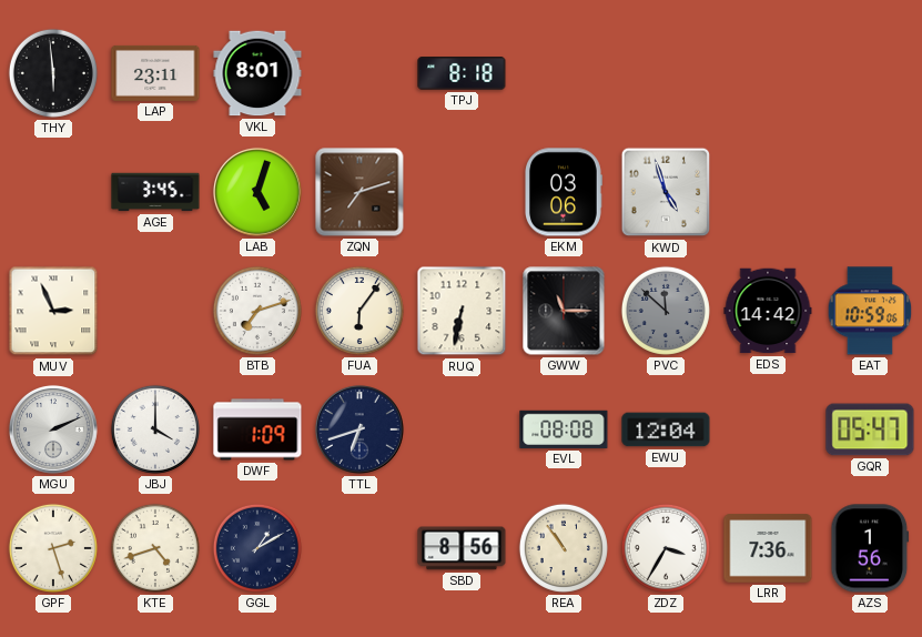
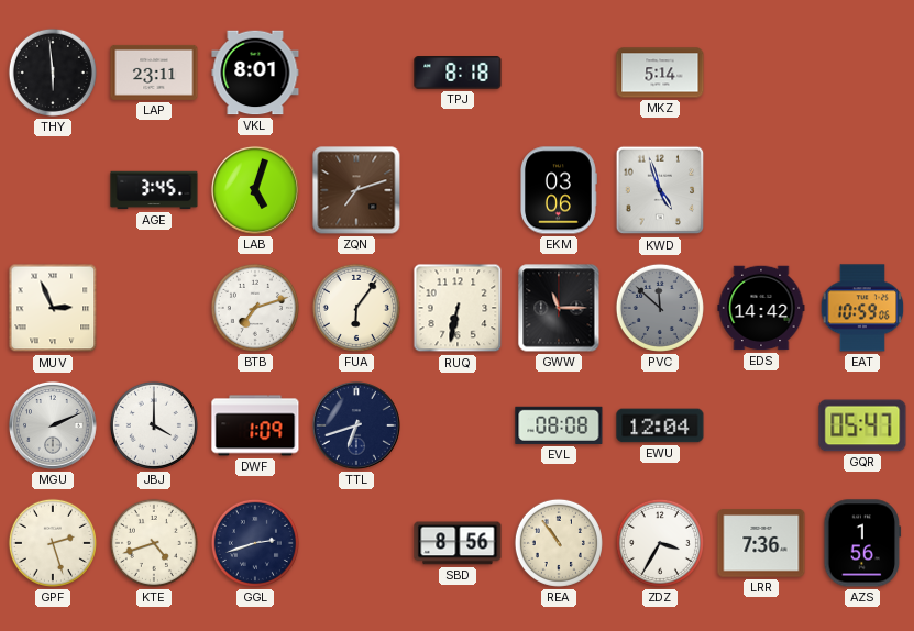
MKZ: none -> 5:14 (660, 73)
GGL: 1:10 -> 2:42 (255, 543)
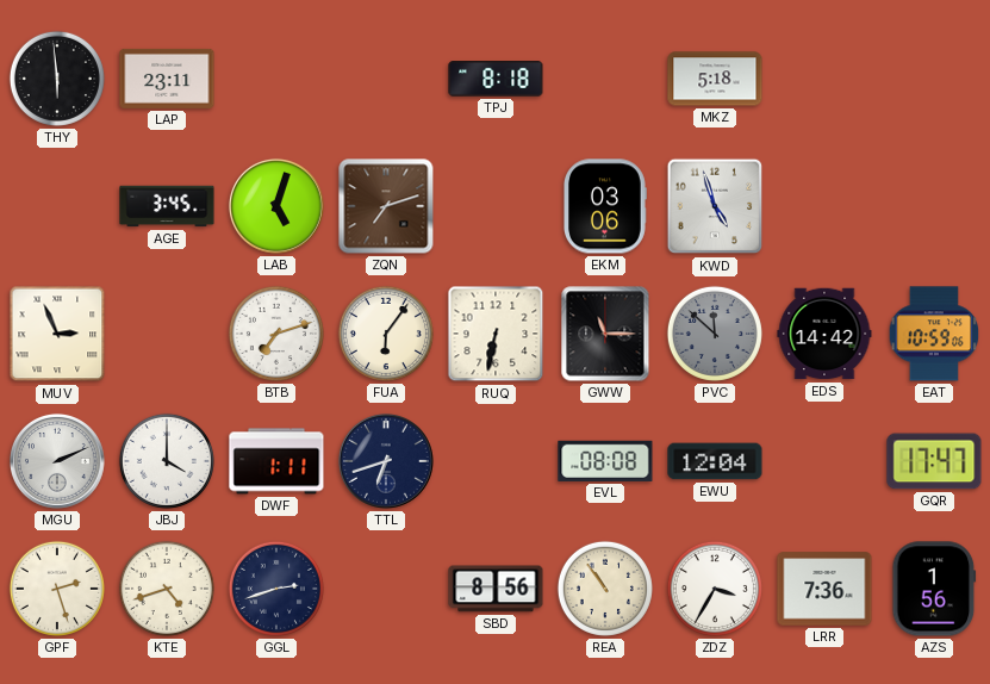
VKL: 8:01 -> none (255, 73)
MKZ: 5:14 -> 5:18 (715, 79)
DWF: 1:09 -> 1:11 (276, 461)
GQR: 05:47 -> 17:47 (934, 461)
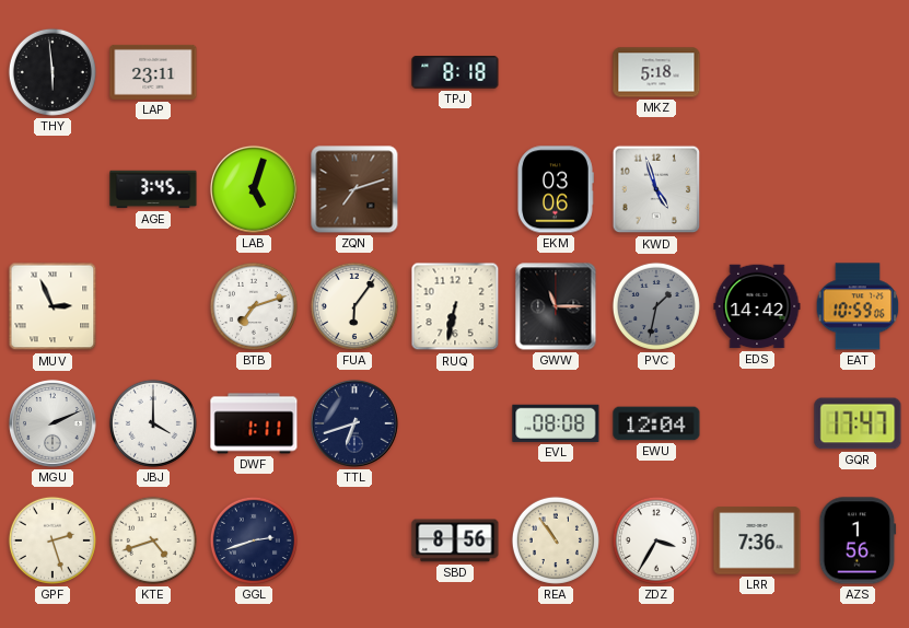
PVC: 11:52 -> 1:32 (656, 306)
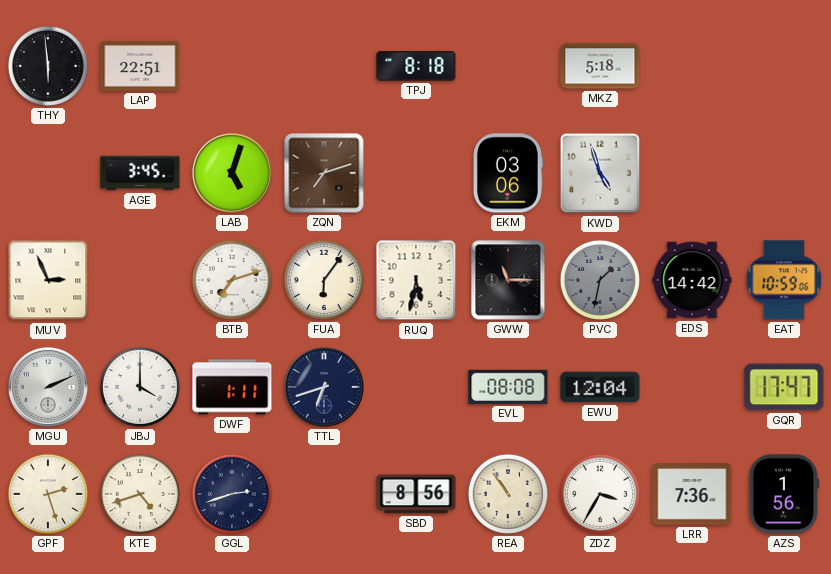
LAP: 23:11 -> 22:51 (140, 66)
RUQ: 6:32 -> 5:32 (416, 280)
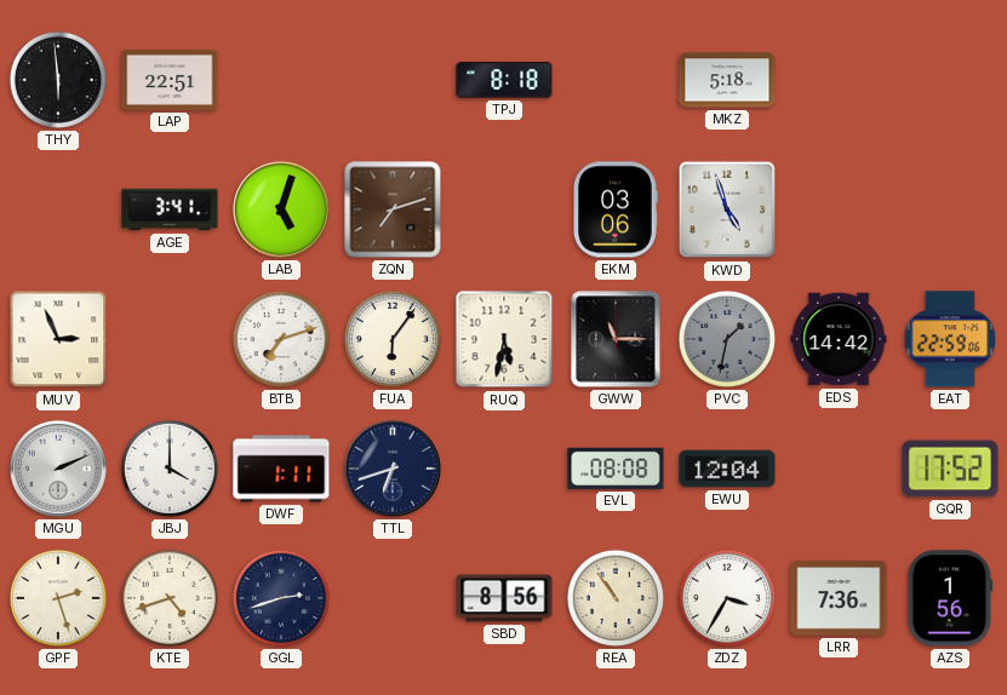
AGE: 3:45 -> 3:41 (170, 209)
EAT: 10:59 -> 22:59 (950, 339)
GQR: 17:47 -> 17:52 (950, 469)
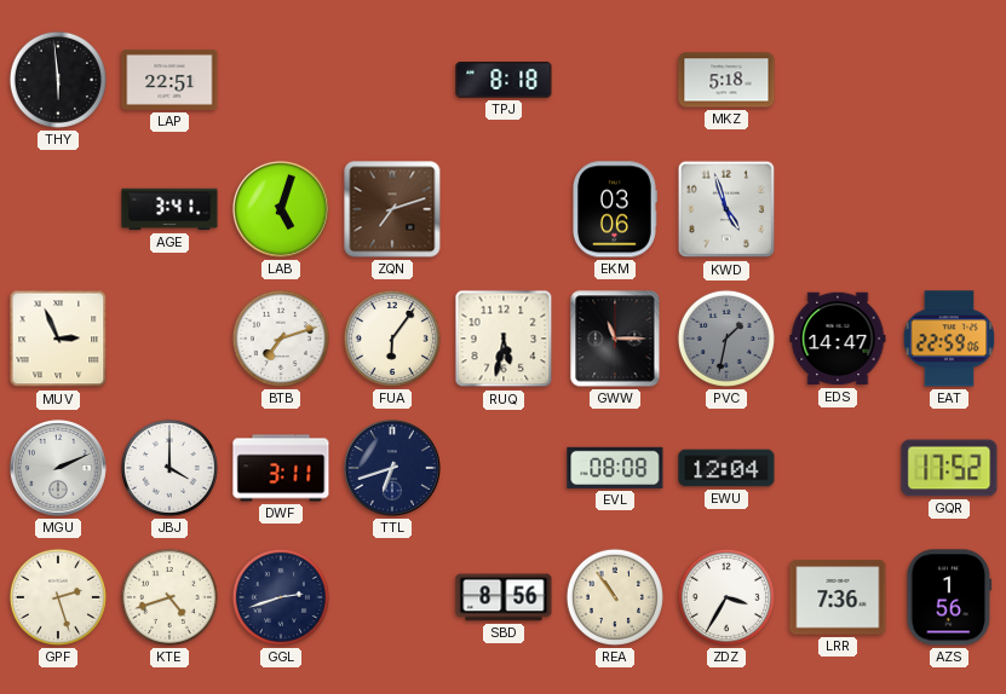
EDS: 14:42 -> 14:47 (838, 339)
DWF: 1:11 -> 3:11 (281, 468)
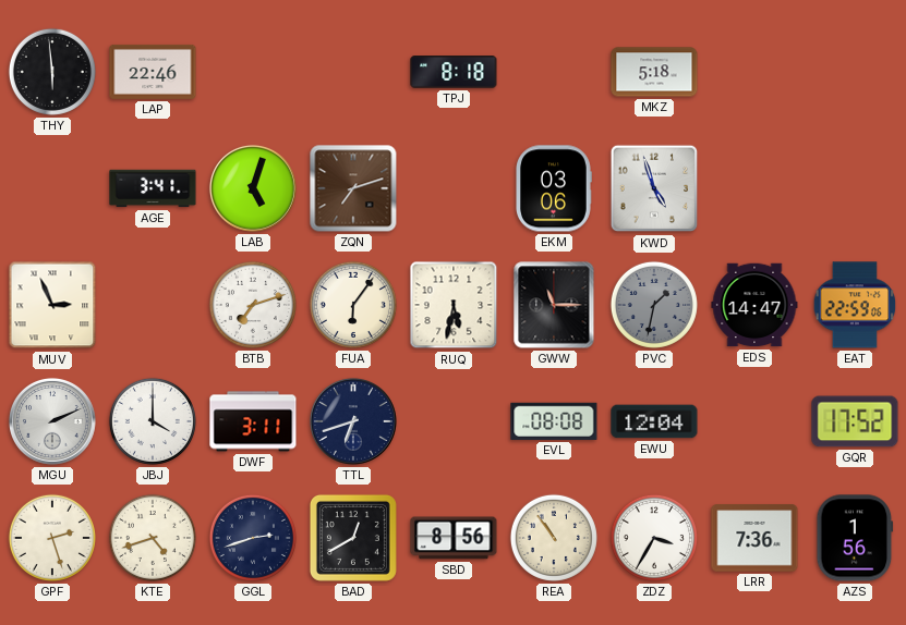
LAP: 22:51 -> 22:46 (153, 72)
BAD: none -> 12:40 (353, 538)
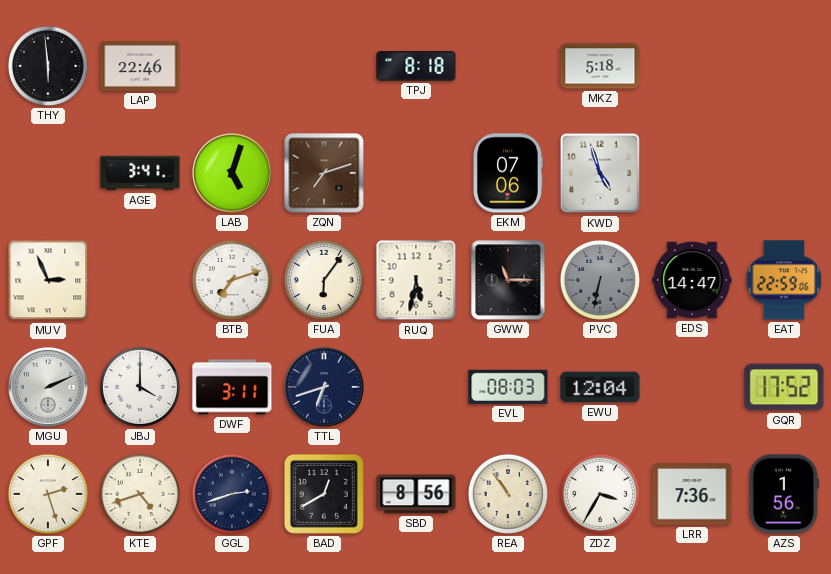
EKM: 03:06 -> 07:06 (508, 173)
PVC: 1:32 -> 6:32 (600, 280)
EVL: 08:08 -> 08:03 (508, 387)
